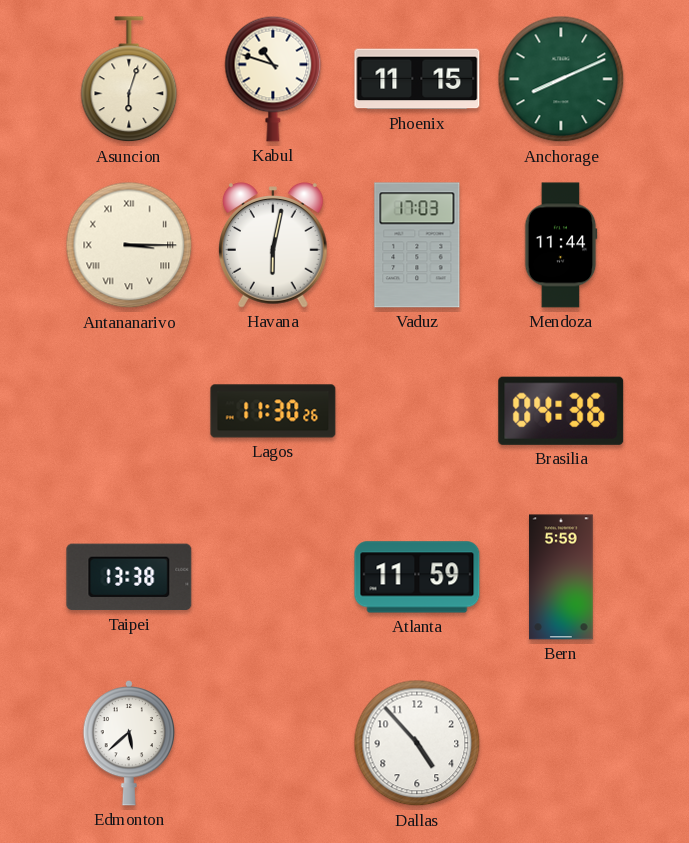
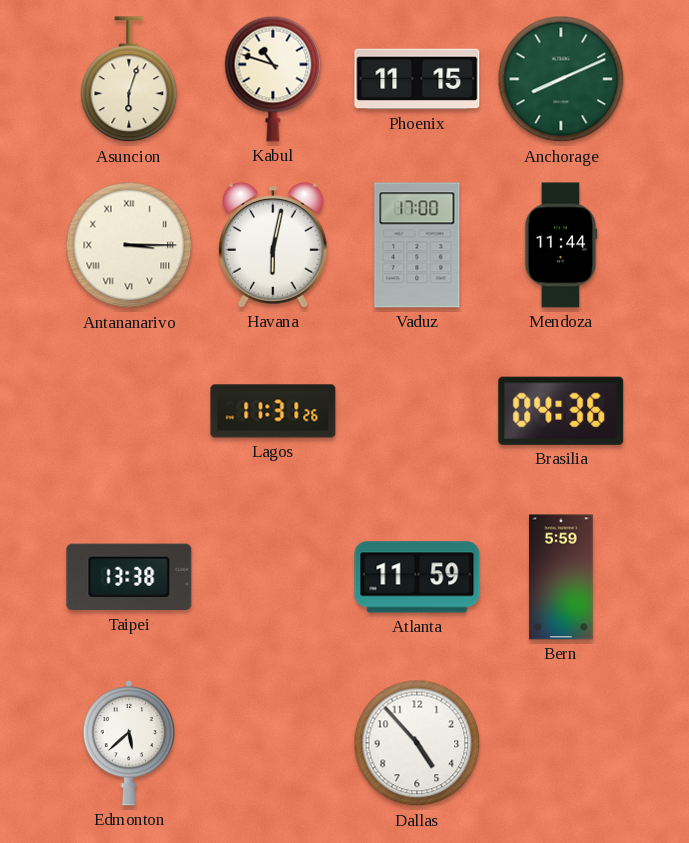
Vaduz: 17:03 -> 17:00 (417, 245)
Lagos: 11:30 -> 11:31 (273, 411)
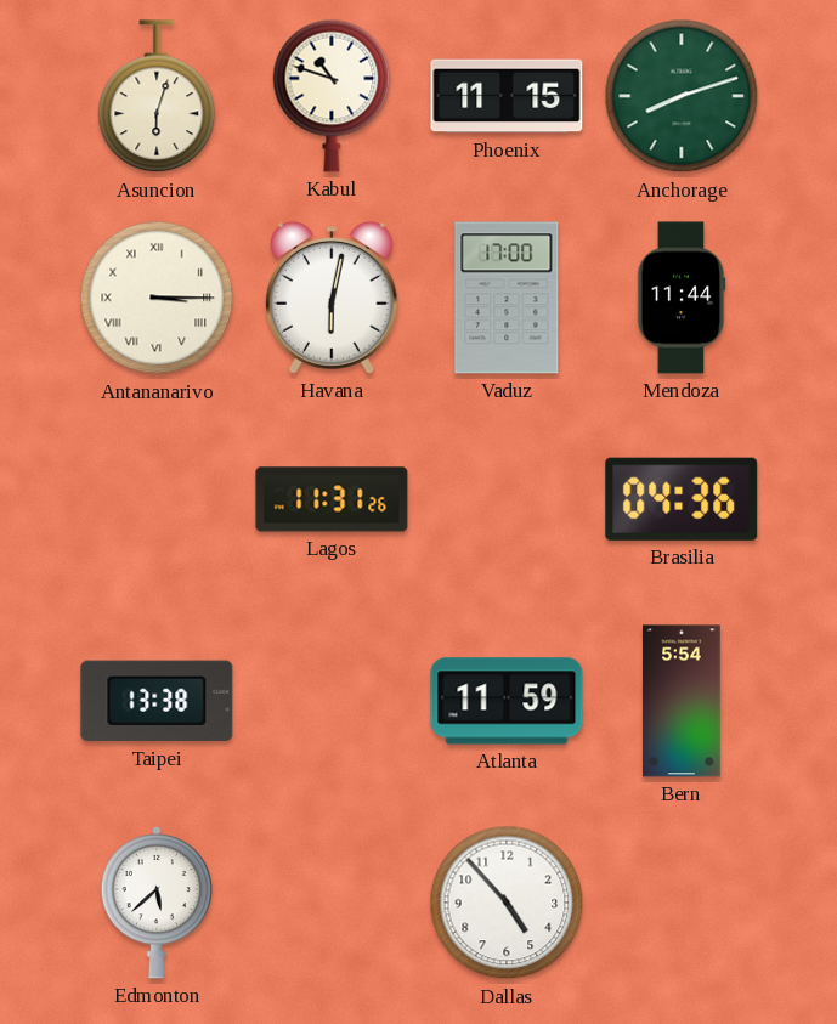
Anchorage: 8:11 -> 8:12 (682, 96)
Bern: 5:59 -> 5:54 (682, 701)
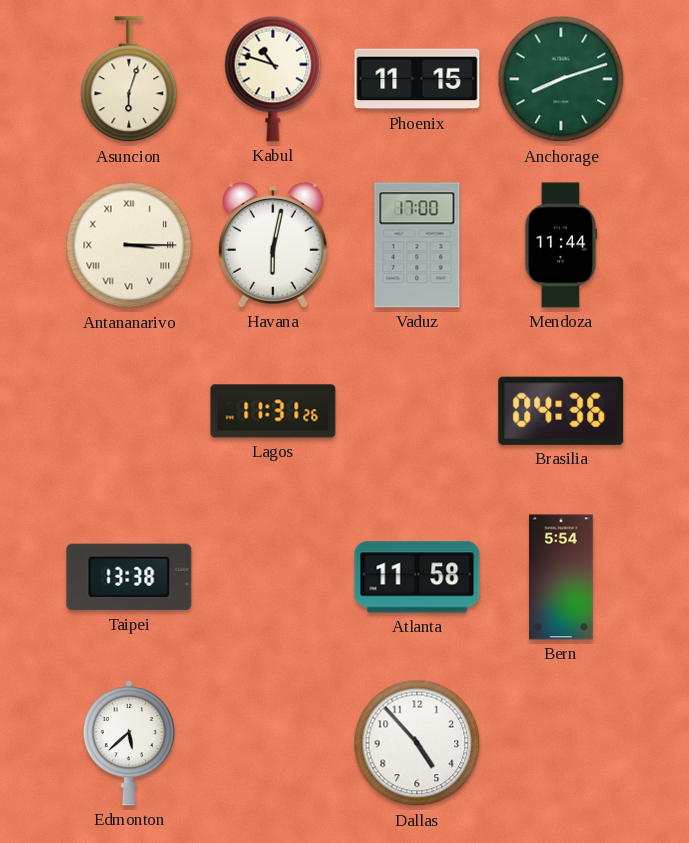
Atlanta: 11:59 -> 11:58 (417, 577)
